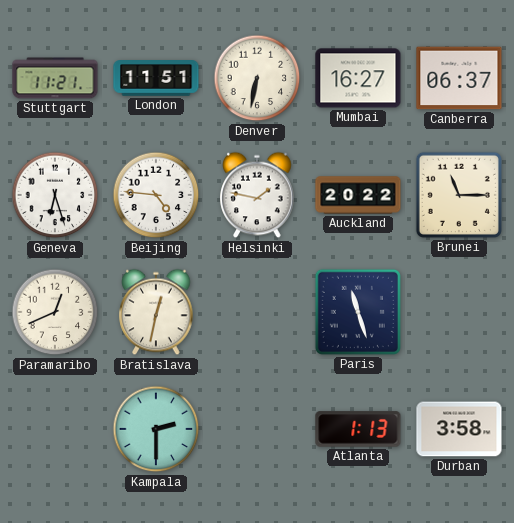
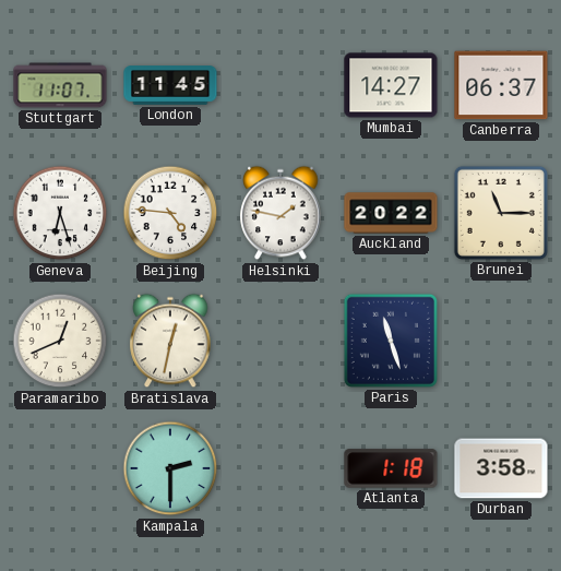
Stuttgart: 11:21 -> 11:07 (60, 85)
London: 11:51 -> 11:45 (170, 85)
Denver: 6:32 -> none (257, 78)
Mumbai: 16:27 -> 14:27 (391, 85)
Atlanta: 1:13 -> 1:18 (391, 468)
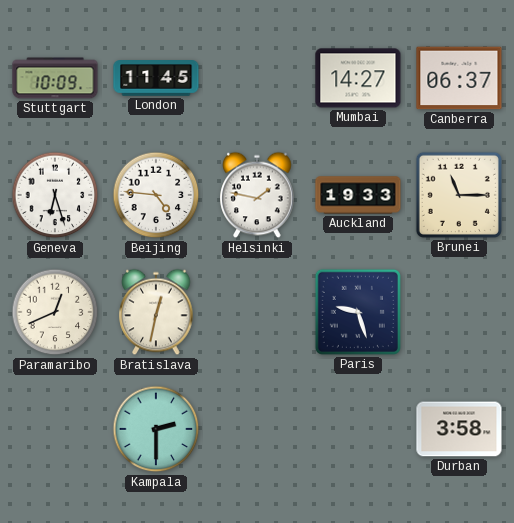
Stuttgart: 11:07 -> 10:09 (55, 78)
Auckland: 20:22 -> 19:33 (358, 195)
Paris: 11:27 -> 9:27 (358, 312)
Atlanta: 1:18 -> none (391, 468)
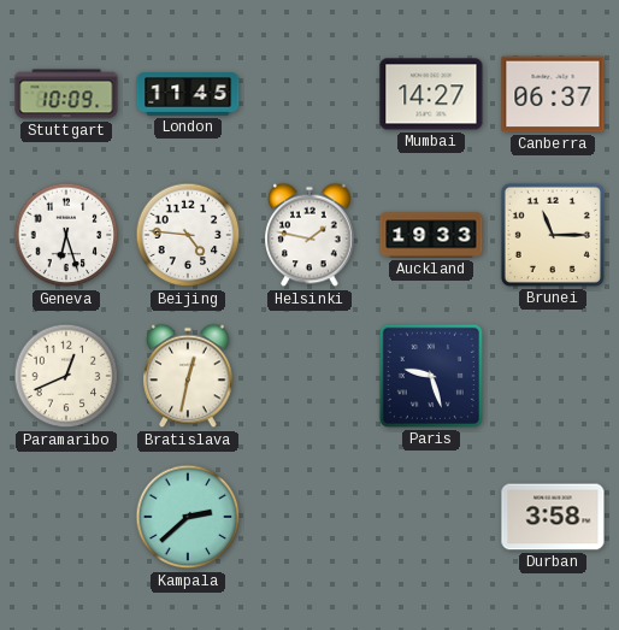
Kampala: 2:30 -> 2:38 (188, 517)
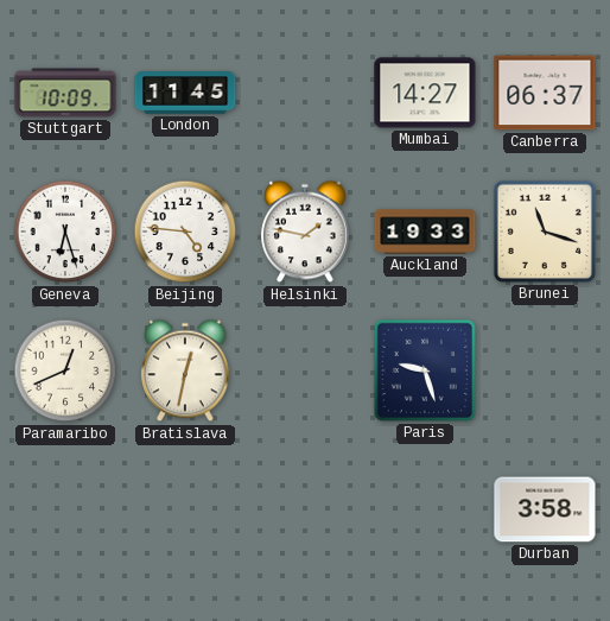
Brunei: 11:15 -> 11:18 (545, 232)
Kampala: 2:38 -> none (188, 517)
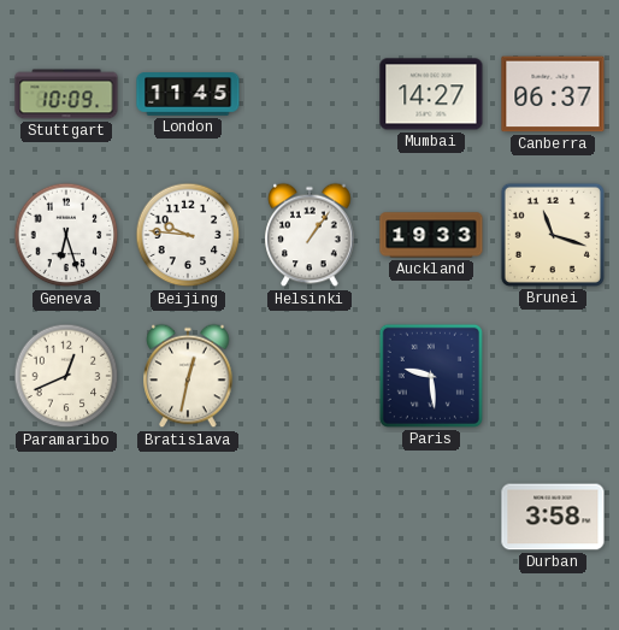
Beijing: 4:46 -> 9:46 (188, 235)
Helsinki: 1:47 -> 1:06 (309, 235)
Paris: 9:27 -> 9:29 (431, 376)
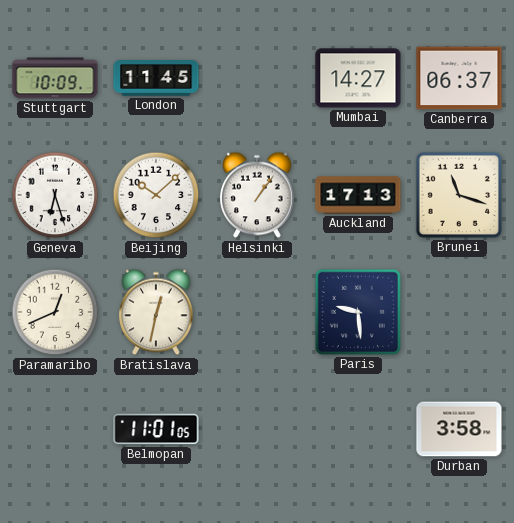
Beijing: 9:46 -> 10:08 (156, 195)
Auckland: 19:33 -> 17:13 (358, 195)
Belmopan: none -> 11:01 (156, 429)
